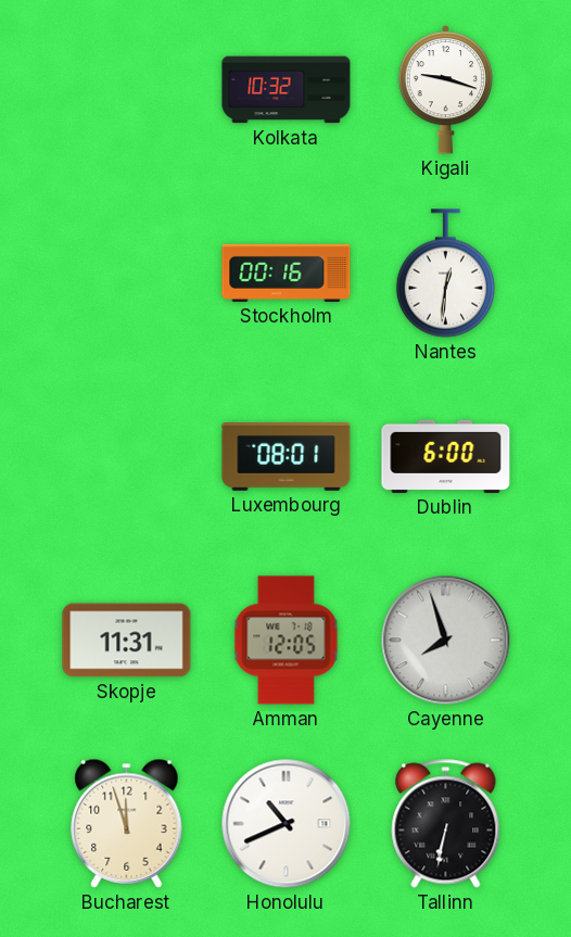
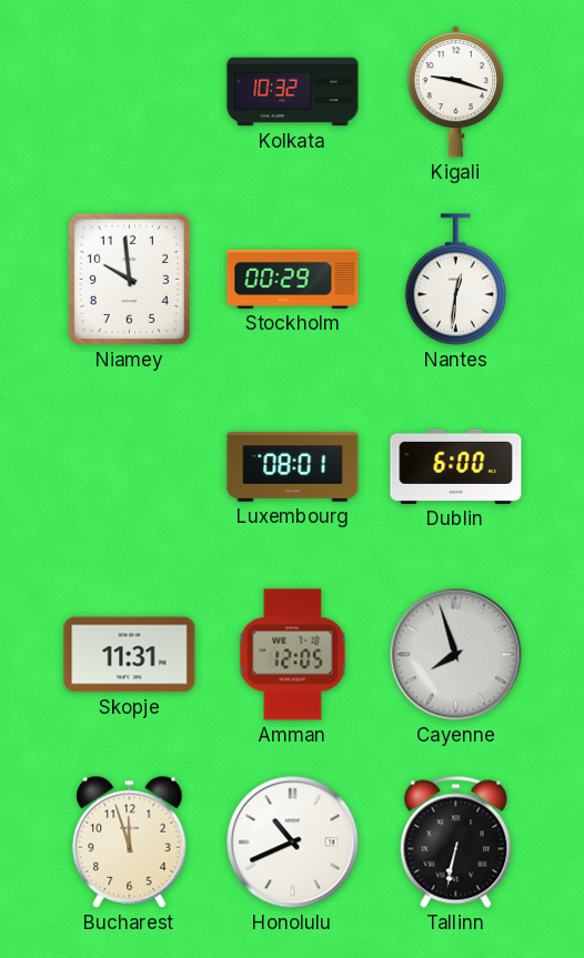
Niamey: none -> 9:59 (129, 279)
Stockholm: 00:16 -> 00:29 (293, 279)
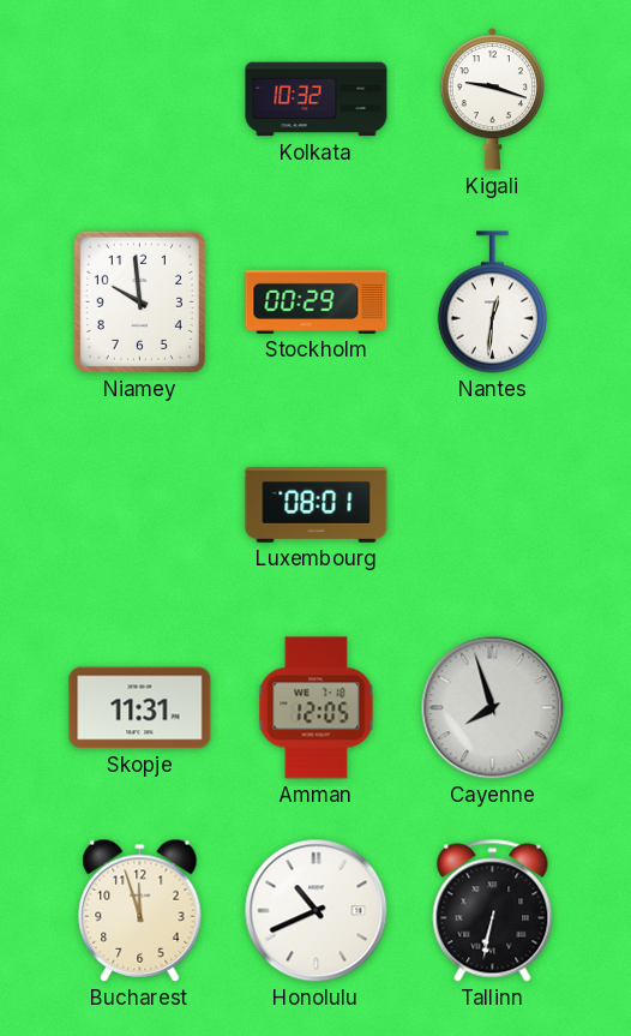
Dublin: 6:00 -> none (456, 466)
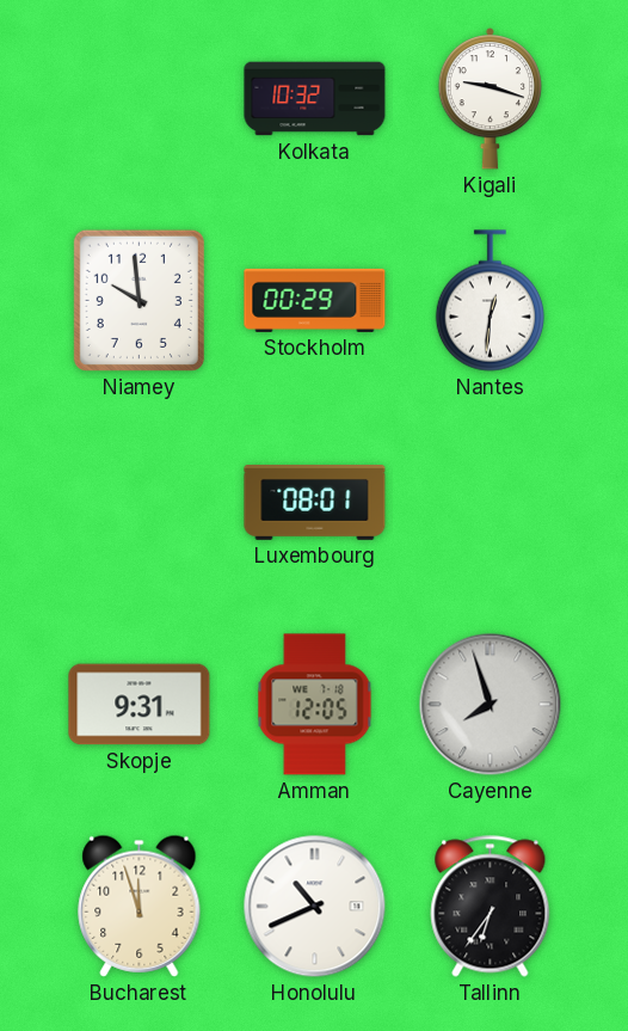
Skopje: 11:31 -> 9:31 (140, 705)
Tallinn: 6:32 -> 6:36 (491, 907)
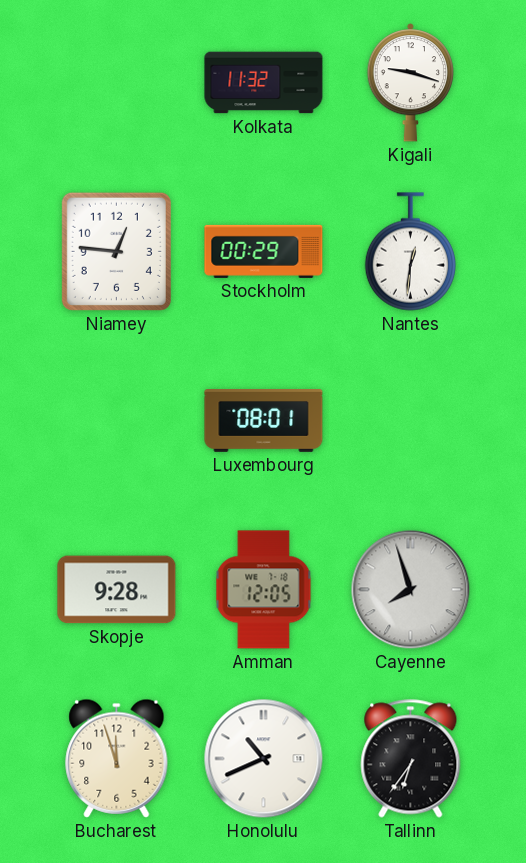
Kolkata: 10:32 -> 11:32 (264, 83)
Niamey: 9:59 -> 12:46 (116, 251)
Skopje: 9:31 -> 9:28 (117, 590)
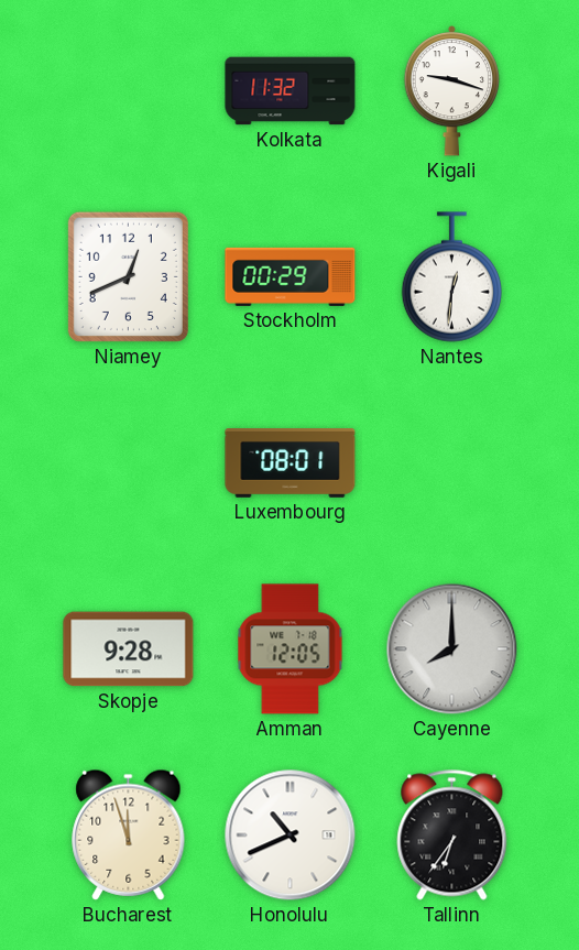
Niamey: 12:46 -> 12:41 (128, 276)
Cayenne: 7:57 -> 8:00 (452, 649)
